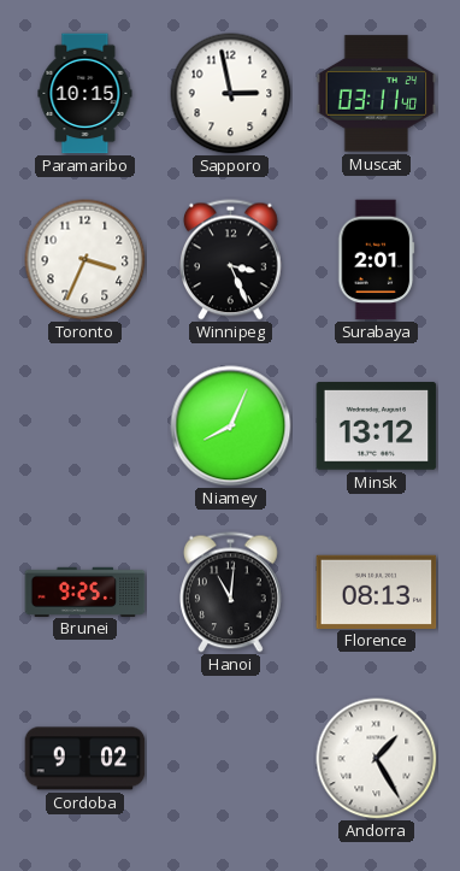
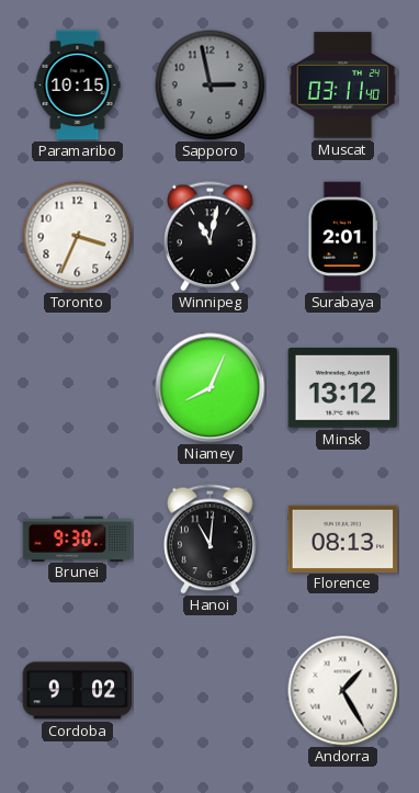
Sapporo dial: white -> grey (211, 86)
Winnipeg: 3:26 -> 11:02 (211, 237)
Brunei: 9:25 -> 9:30 (78, 539)
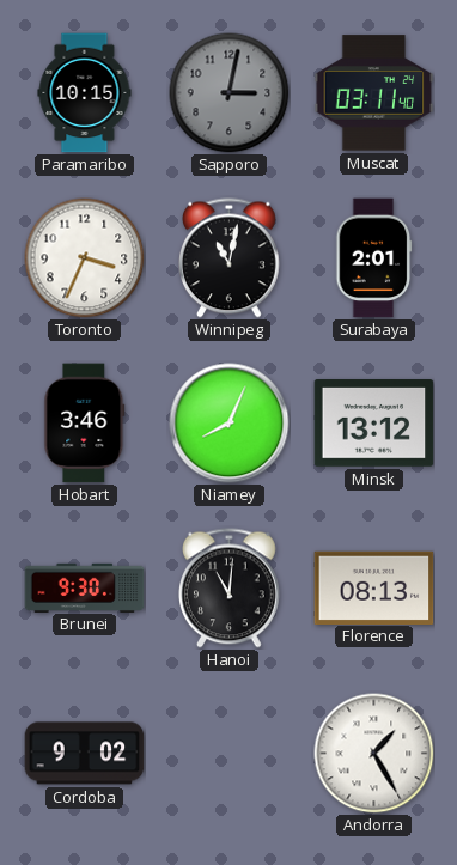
Sapporo: 2:58 -> 3:02 (230, 93)
Hobart: none -> 3:46 (85, 424)
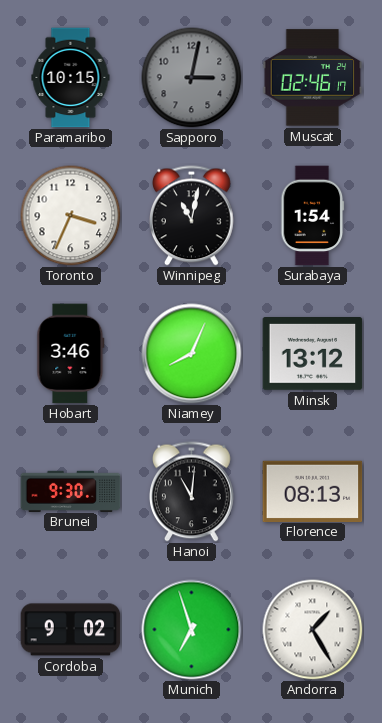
Muscat: 03:11 -> 02:46 (313, 78)
Surabaya: 2:01 -> 1:54 (313, 216)
Munich: none -> 6:57 (192, 630)
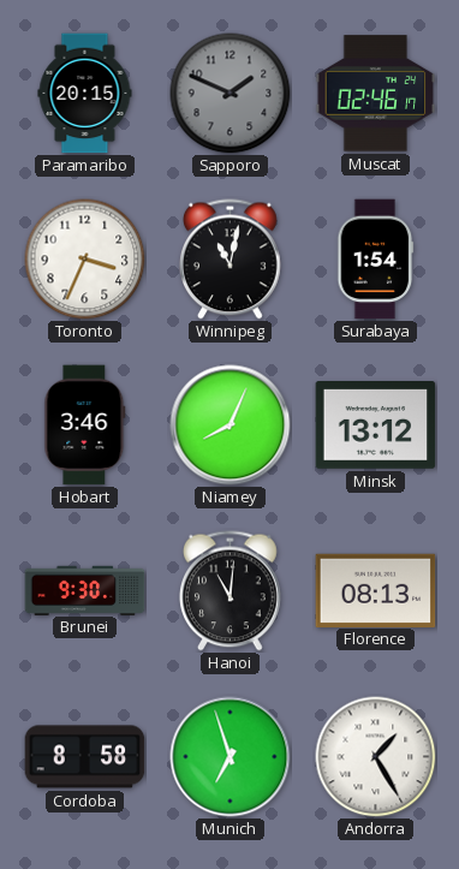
Paramaribo: 10:15 -> 20:15 (85, 94)
Sapporo: 3:02 -> 1:49 (231, 94)
Cordoba: 9:02 -> 8:58 (85, 757)
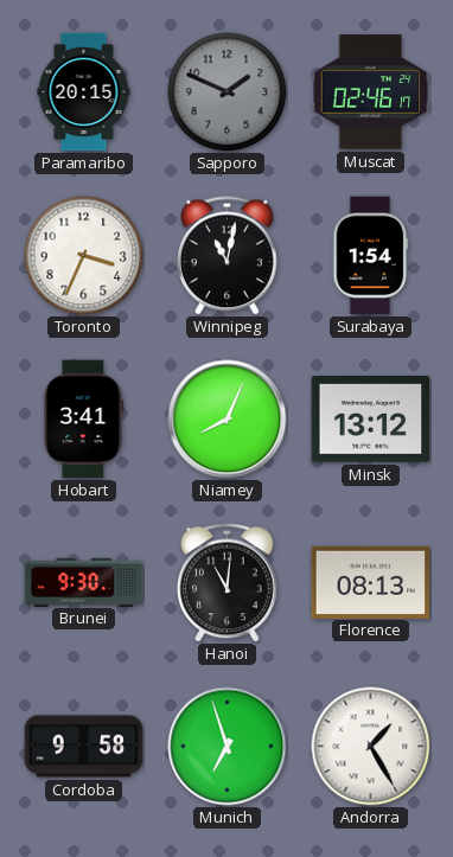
Hobart: 3:46 -> 3:41 (84, 420)
Cordoba: 8:58 -> 9:58 (84, 747)
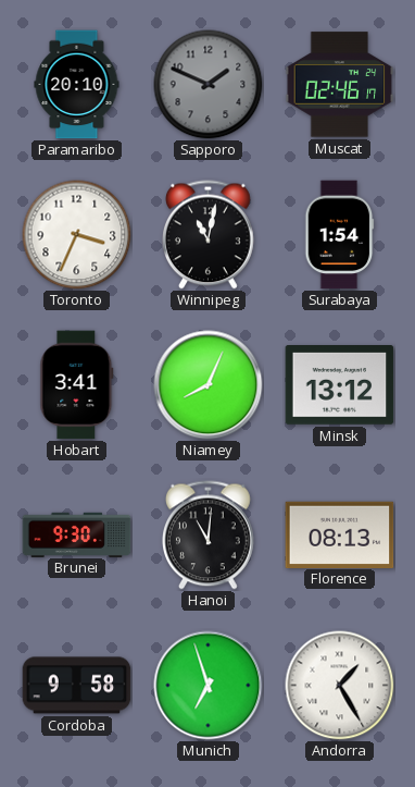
Paramaribo: 20:15 -> 20:10 (77, 85)
